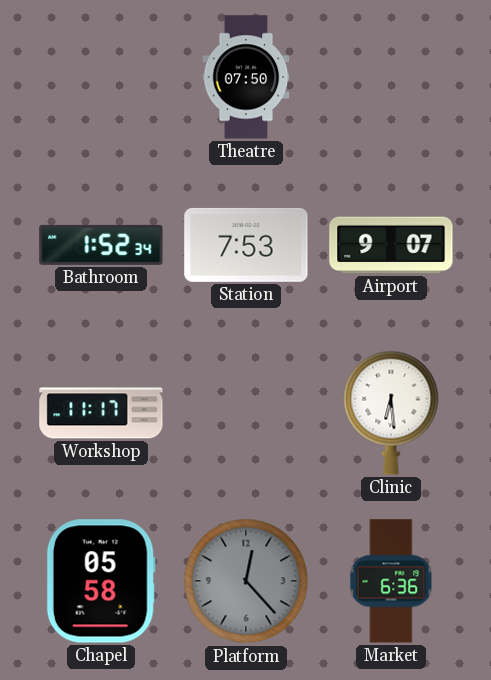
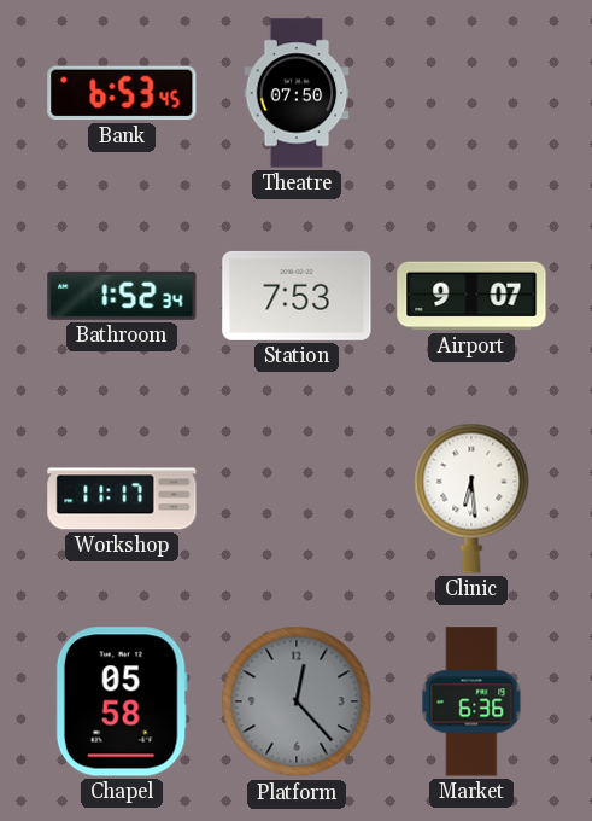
Bank: none -> 6:53 (122, 93)
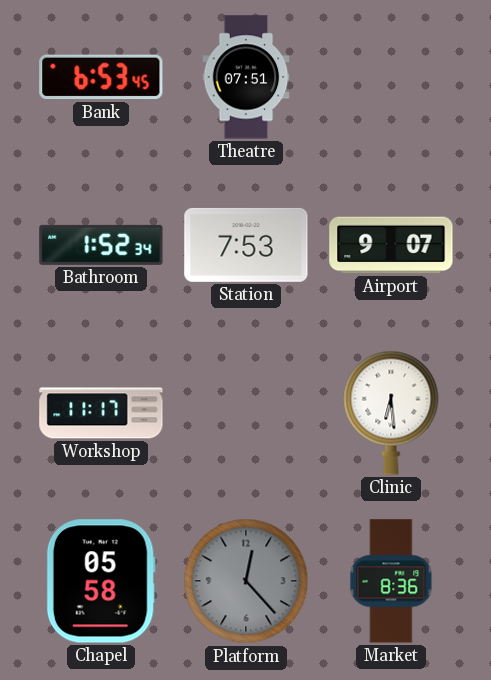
Theatre: 07:50 -> 07:51 (246, 77)
Market: 6:36 -> 8:36 (391, 581)
